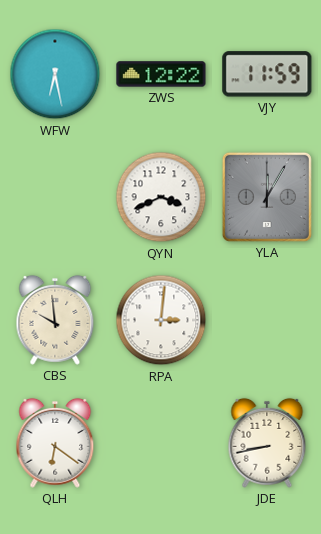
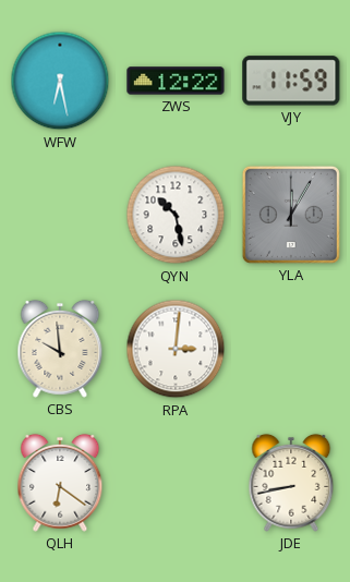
QYN: 3:41 -> 10:28 (176, 215)
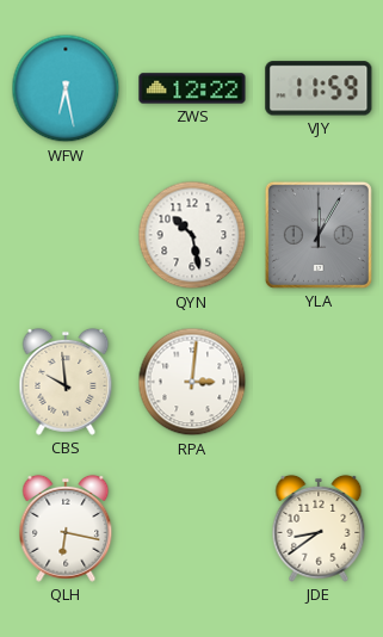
QLH: 6:21 -> 6:17 (66, 528)
JDE: 8:43 -> 8:39 (319, 528)
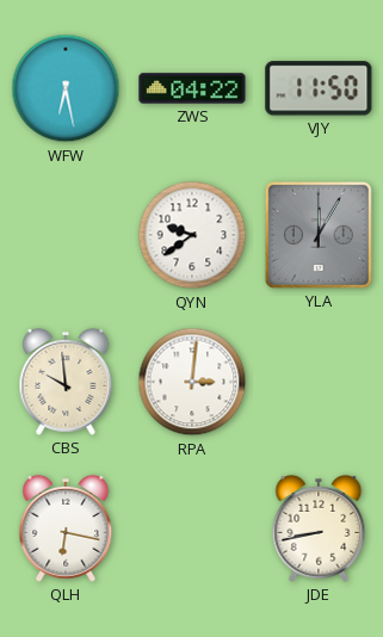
ZWS: 12:22 -> 04:22 (192, 88)
VJY: 11:59 -> 11:50 (319, 88)
QYN: 10:28 -> 9:39 (192, 235)
JDE: 8:39 -> 8:43 (319, 528)
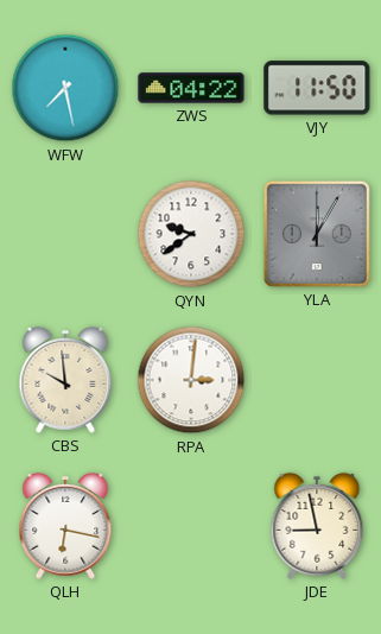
WFW: 6:28 -> 7:28 (65, 88)
JDE: 8:43 -> 8:58 (317, 526)
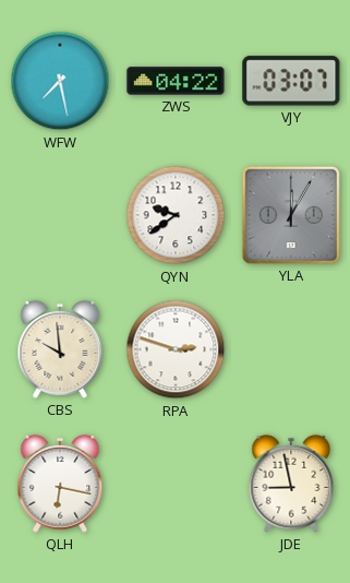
VJY: 11:50 -> 03:07 (291, 81)
RPA: 3:01 -> 2:48 (176, 349)
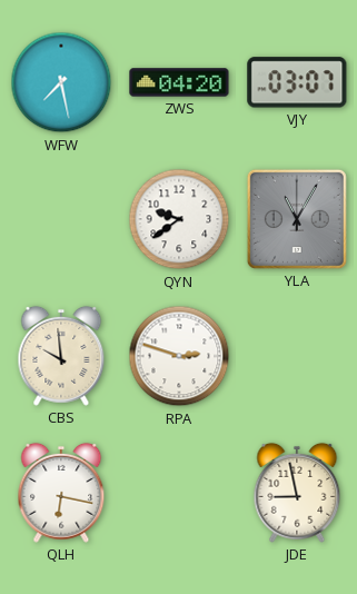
ZWS: 04:22 -> 04:20 (179, 82)
YLA: 12:05 -> 11:05 (297, 219)
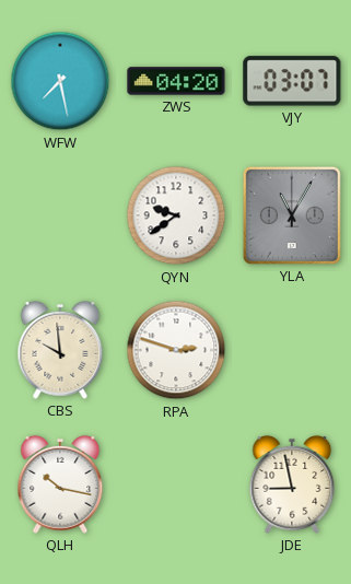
QLH: 6:17 -> 10:17 (60, 484)
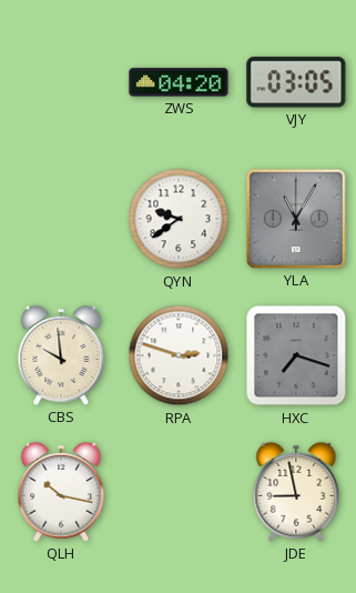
WFW: 7:28 -> none (60, 81)
VJY: 03:07 -> 03:05 (296, 82)
HXC: none -> 7:18 (296, 355)
